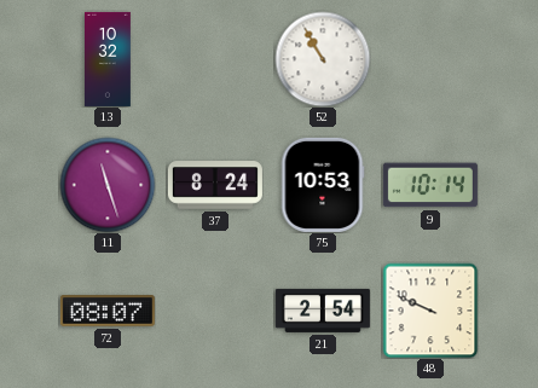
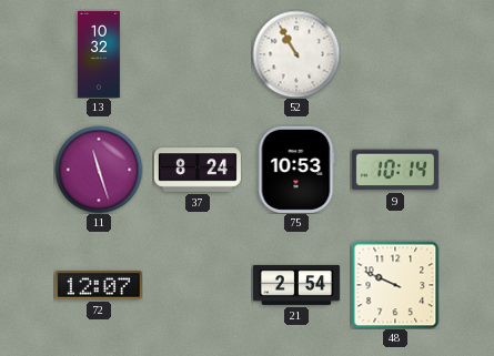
72: 08:07 -> 12:07 (99, 285)
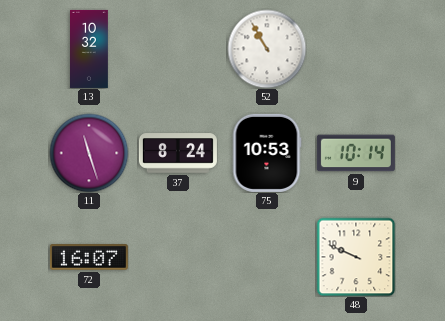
72: 12:07 -> 16:07 (89, 257)
21: 2:54 -> none (296, 285)
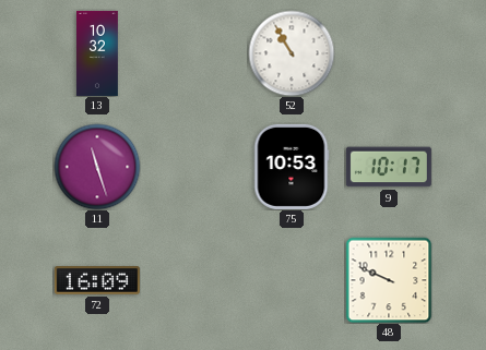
37: 8:24 -> none (178, 153)
9: 10:14 -> 10:17 (389, 167)
72: 16:07 -> 16:09 (97, 280)
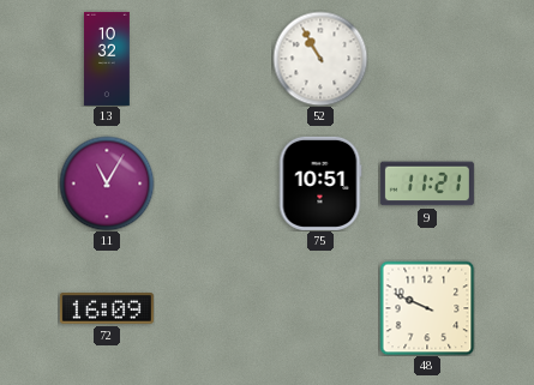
11: 11:27 -> 11:05 (107, 184)
75: 10:53 -> 10:51 (320, 184)
9: 10:17 -> 11:21 (427, 184)
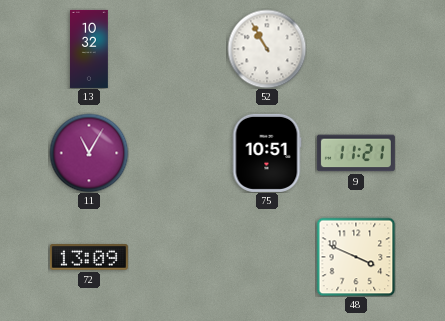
72: 16:09 -> 13:09 (89, 257)
48: 9:49 -> 3:49 (356, 257)
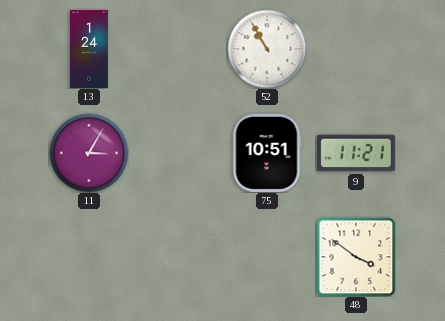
13: 10:32 -> 1:24 (90, 49)
11: 11:05 -> 3:05 (89, 153)
72: 13:09 -> none (89, 257)
48: 3:49 -> 3:51 (356, 257)
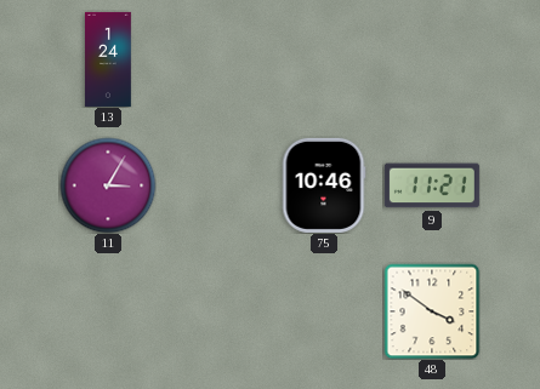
52: 10:55 -> none (267, 49)
75: 10:51 -> 10:46 (324, 185)
